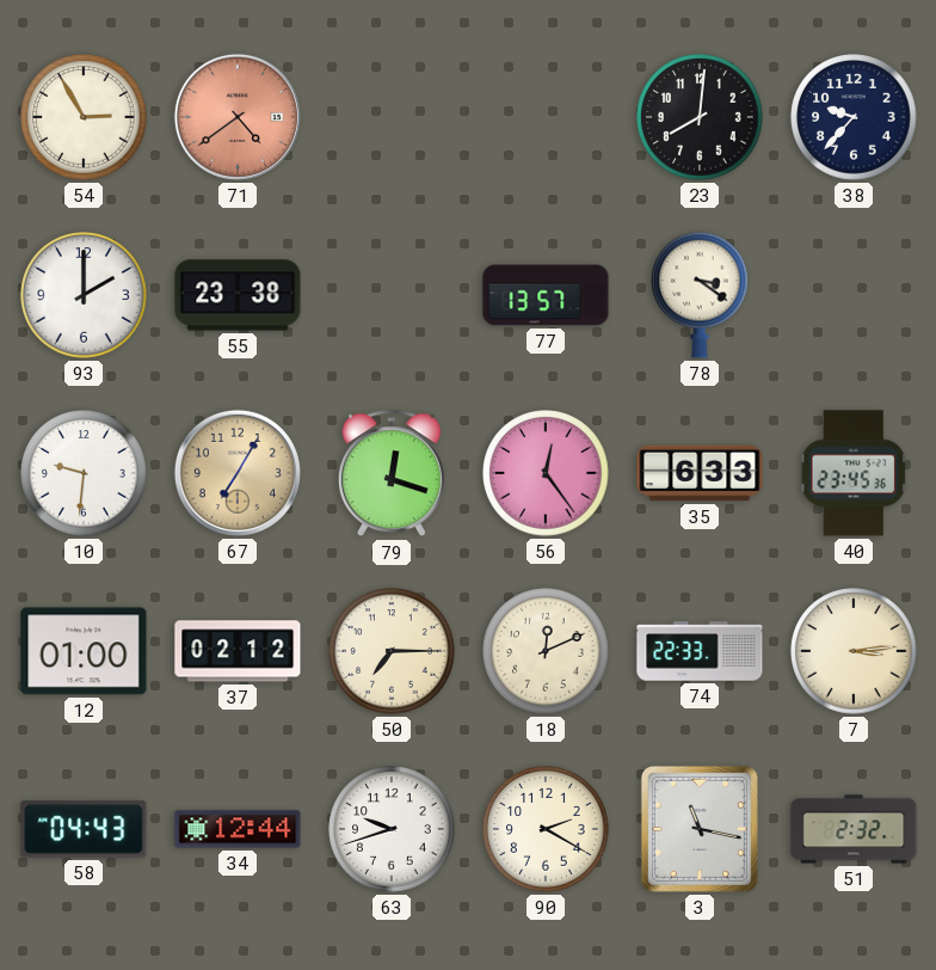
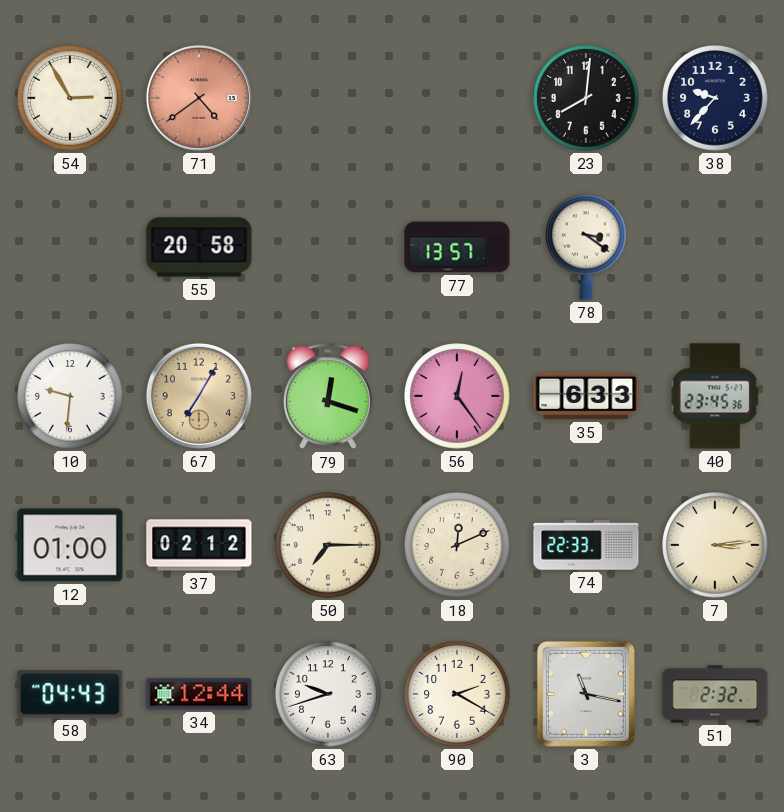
93: 2:00 -> none (84, 295)
55: 23:38 -> 20:58 (199, 247)
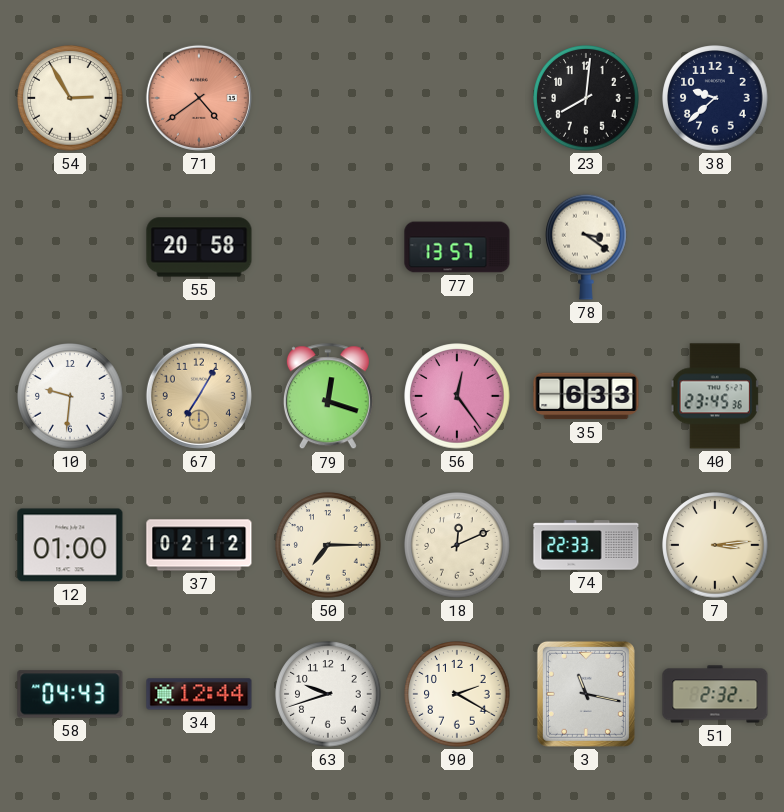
38: 9:37 -> 9:38 (715, 98)
